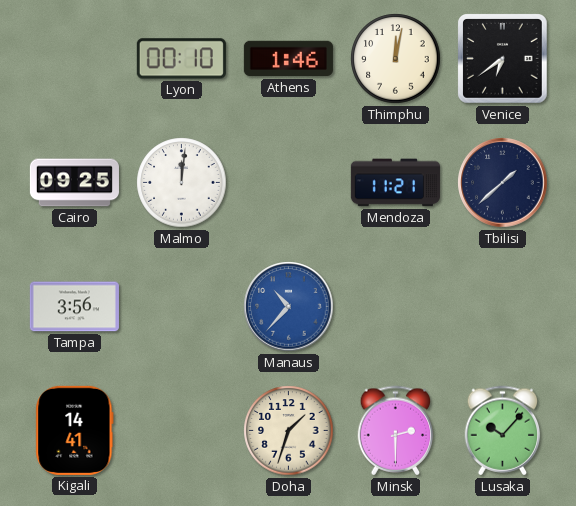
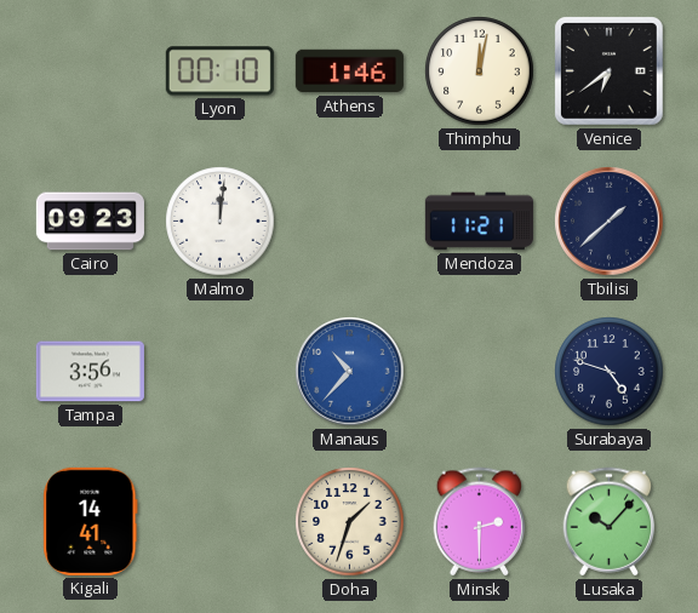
Cairo: 09:25 -> 09:23 (90, 222)
Surabaya: none -> 4:48 (610, 372)
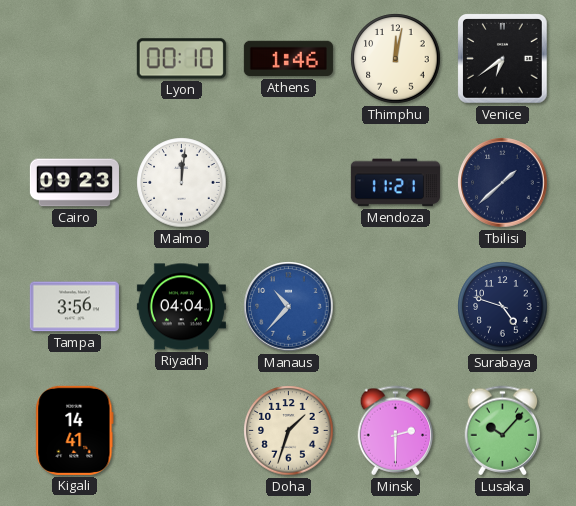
Riyadh: none -> 04:04 (181, 307)
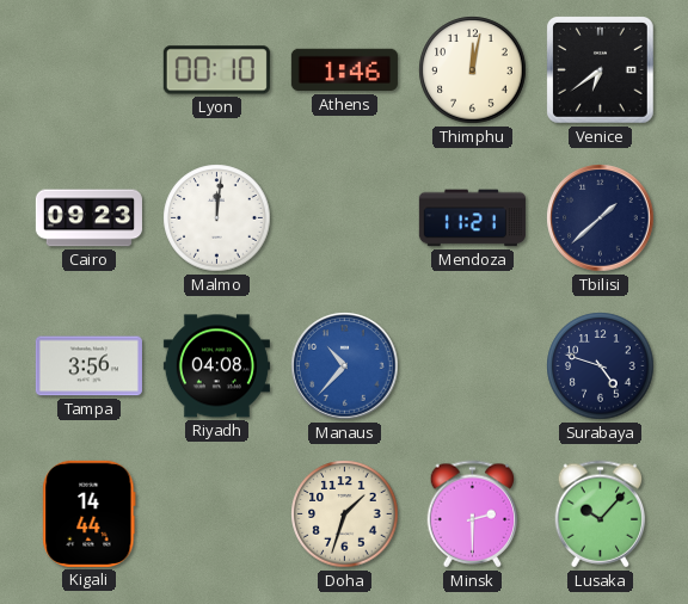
Riyadh: 04:04 -> 04:08 (216, 366)
Kigali: 14:41 -> 14:44 (90, 513)
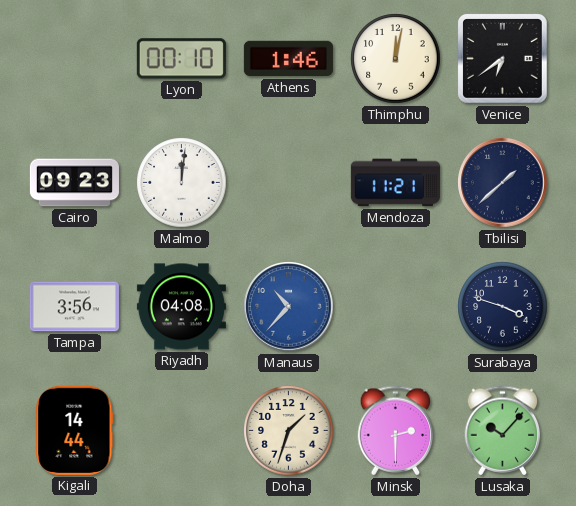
Surabaya: 4:48 -> 3:48 (503, 307)
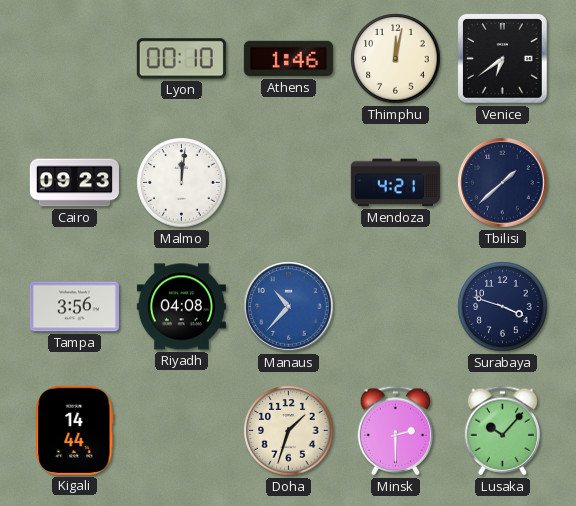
Mendoza: 11:21 -> 4:21 (395, 183)
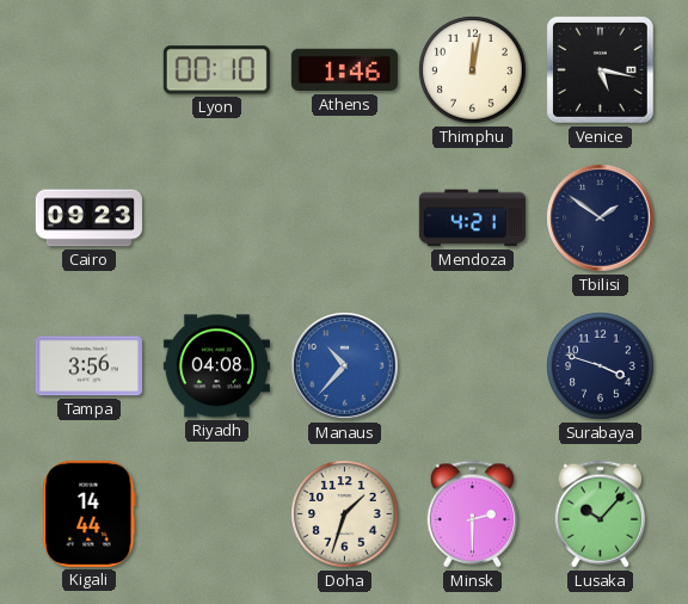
Venice: 6:39 -> 5:17 (601, 70)
Malmo: 12:01 -> none (182, 183)
Tbilisi: 1:38 -> 1:51 (601, 218)
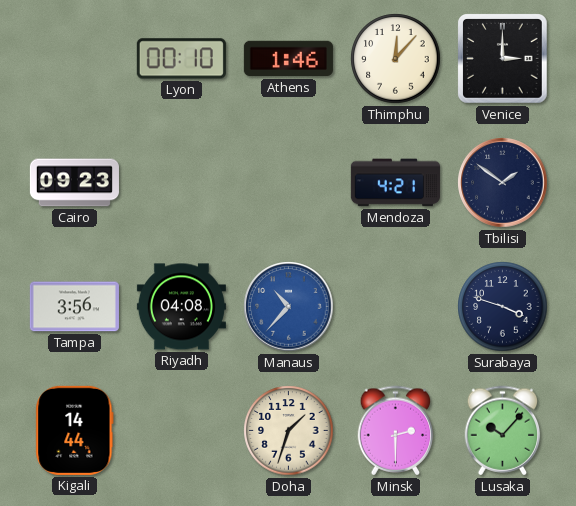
Thimphu: 12:02 -> 12:07 (396, 59)
Venice: 5:17 -> 3:00 (503, 59)
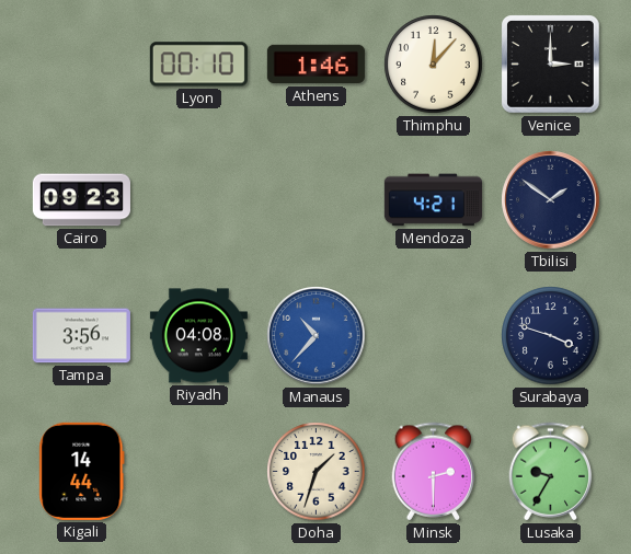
Lusaka: 10:07 -> 9:35 (551, 472)
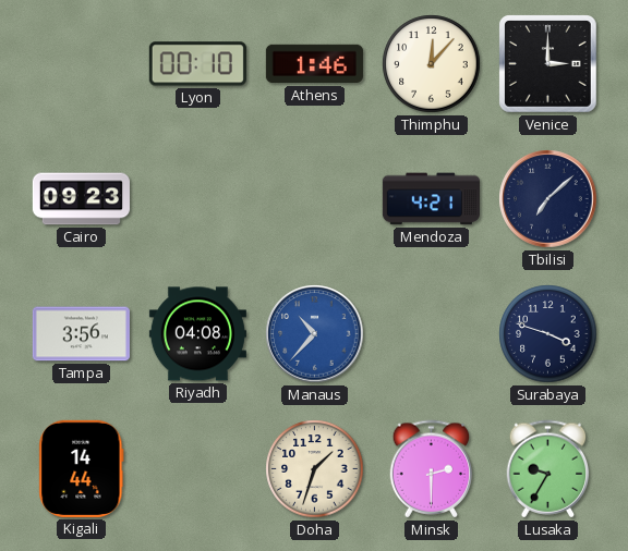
Tbilisi: 1:51 -> 7:08 (548, 199)
